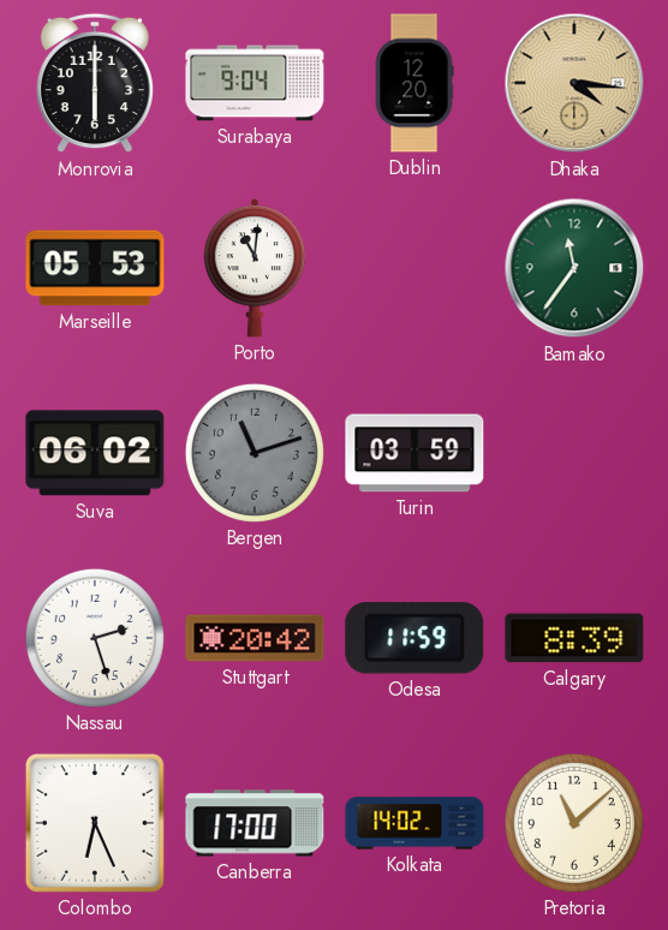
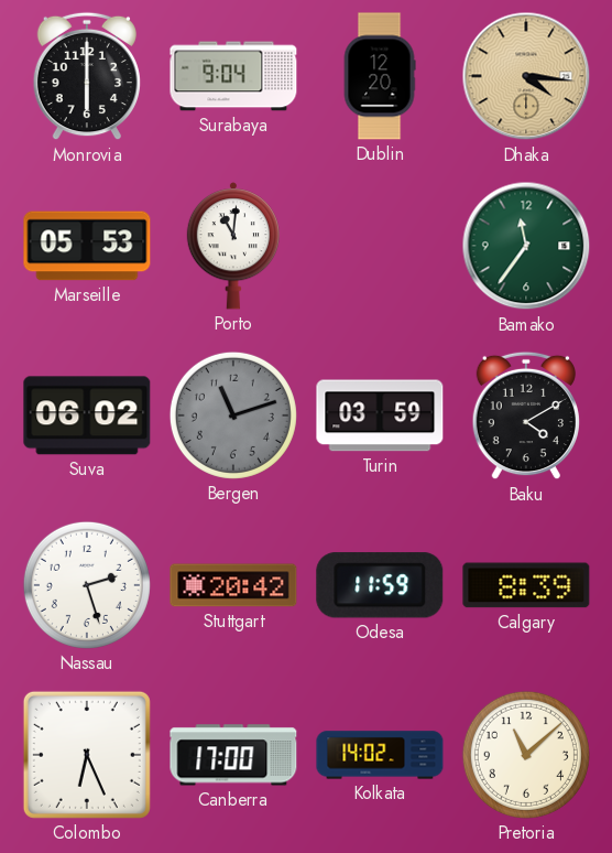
Baku: none -> 4:10 (526, 415)
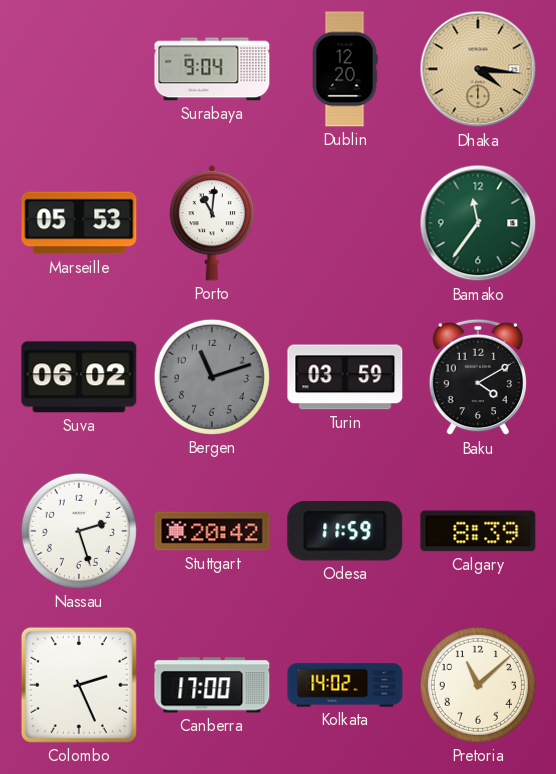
Monrovia: 6:00 -> none (87, 76)
Colombo: 6:26 -> 2:26 (79, 685)
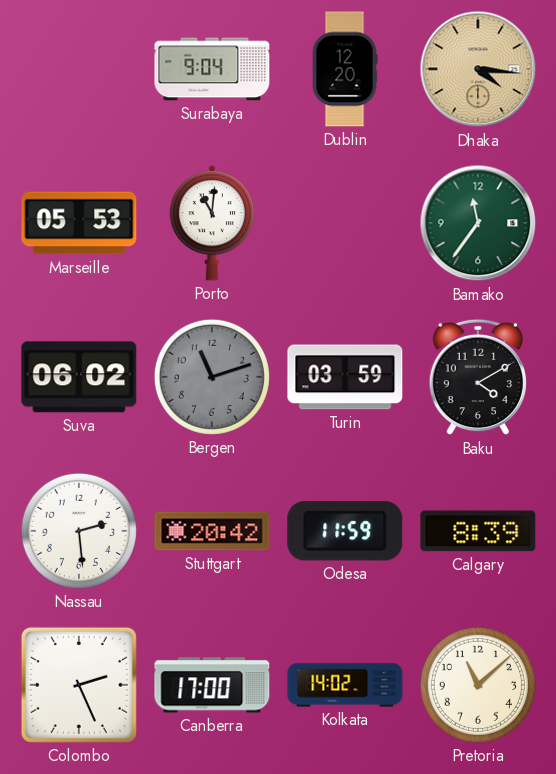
Nassau: 2:27 -> 2:29 (79, 531)
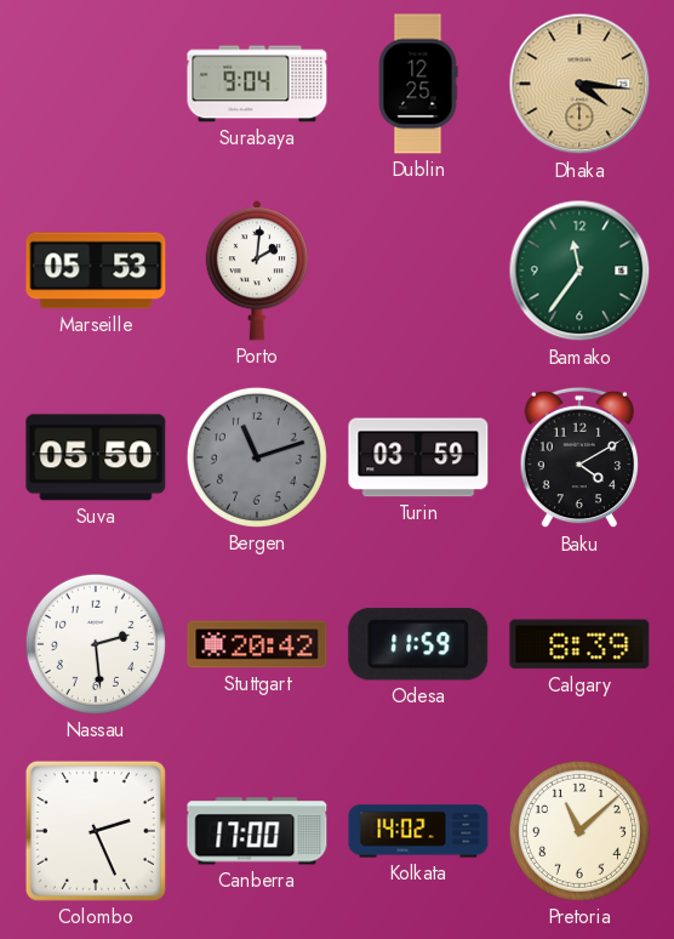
Dublin: 12:20 -> 12:25 (418, 84)
Porto: 11:01 -> 2:01 (256, 271)
Suva: 06:02 -> 05:50 (96, 457)
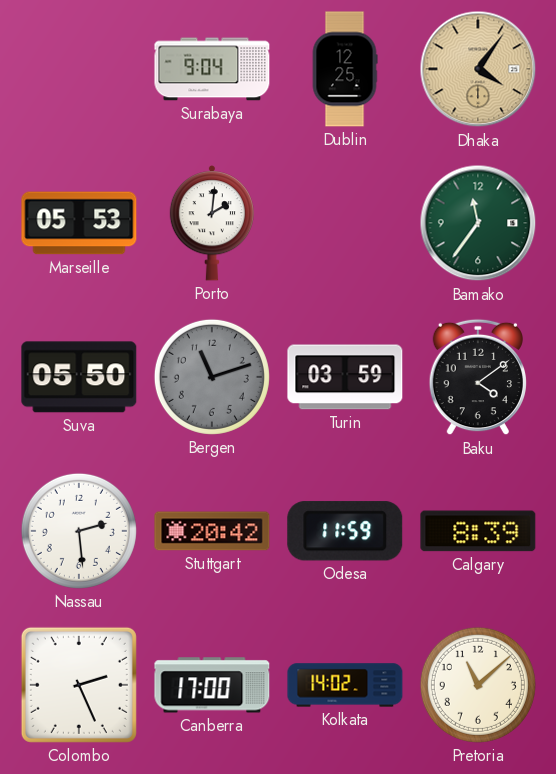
Dhaka: 4:16 -> 4:06 (478, 69)
Baku: 4:10 -> 4:09 (478, 377)
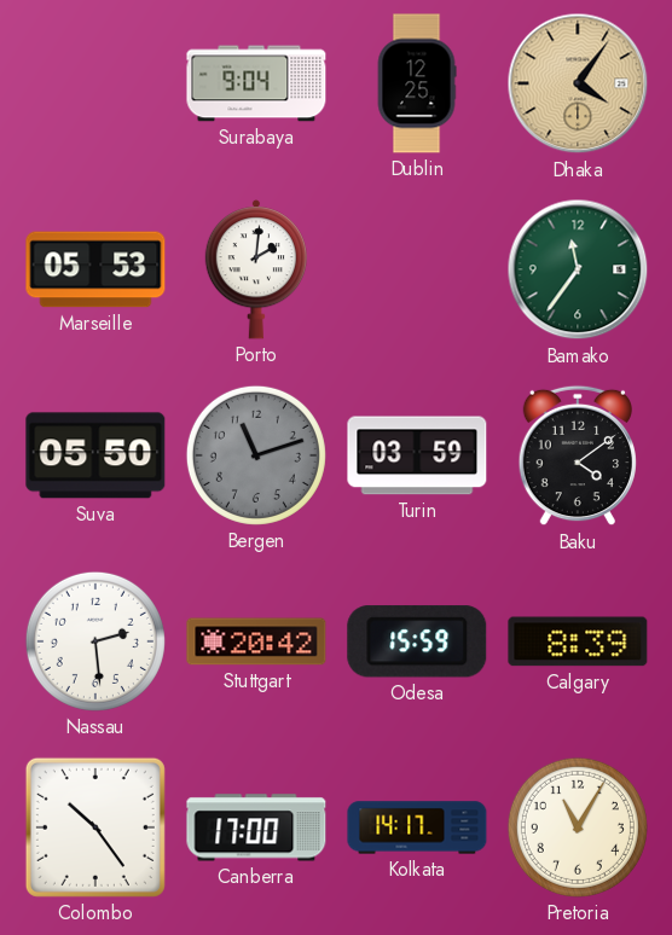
Odesa: 11:59 -> 15:59 (417, 641)
Colombo: 2:26 -> 10:24 (95, 827)
Kolkata: 14:02 -> 14:17 (417, 827)
Pretoria: 11:08 -> 11:05 (578, 827)
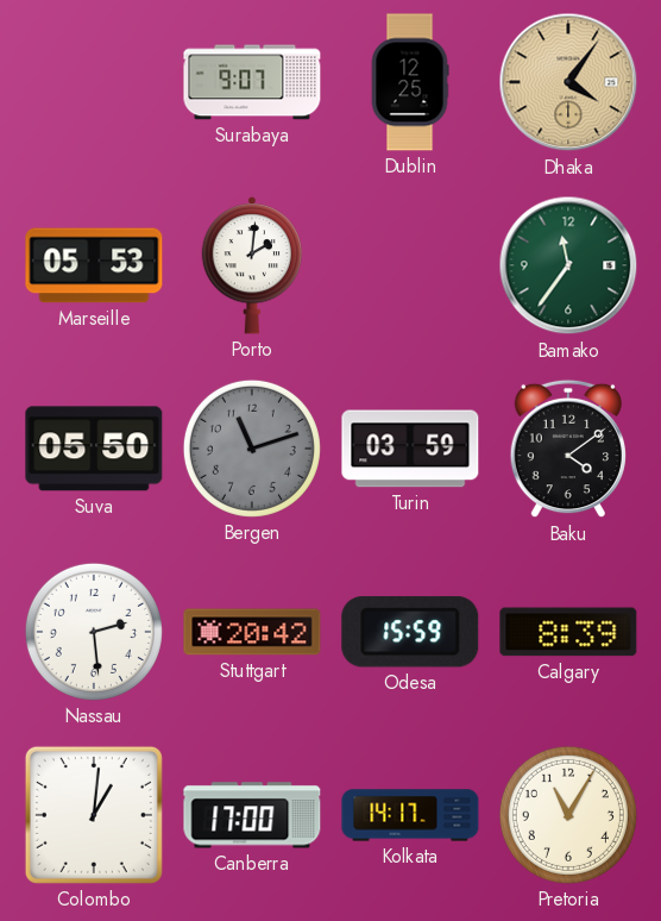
Surabaya: 9:04 -> 9:07 (252, 82)
Colombo: 10:24 -> 1:01 (94, 815)
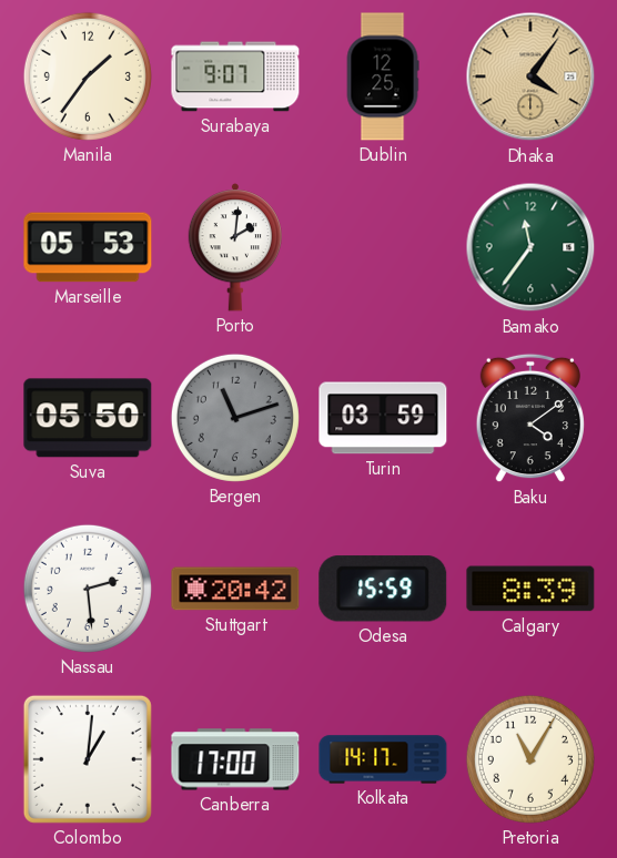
Manila: none -> 1:36 (88, 76)
